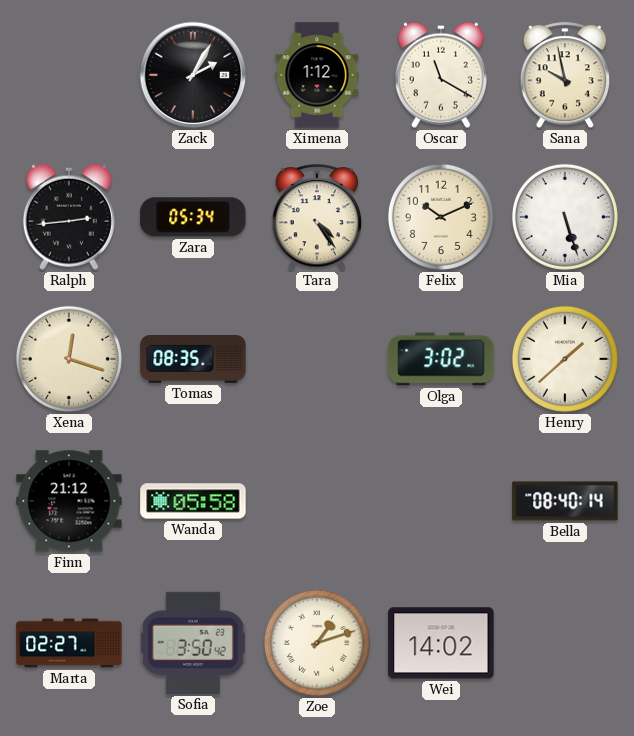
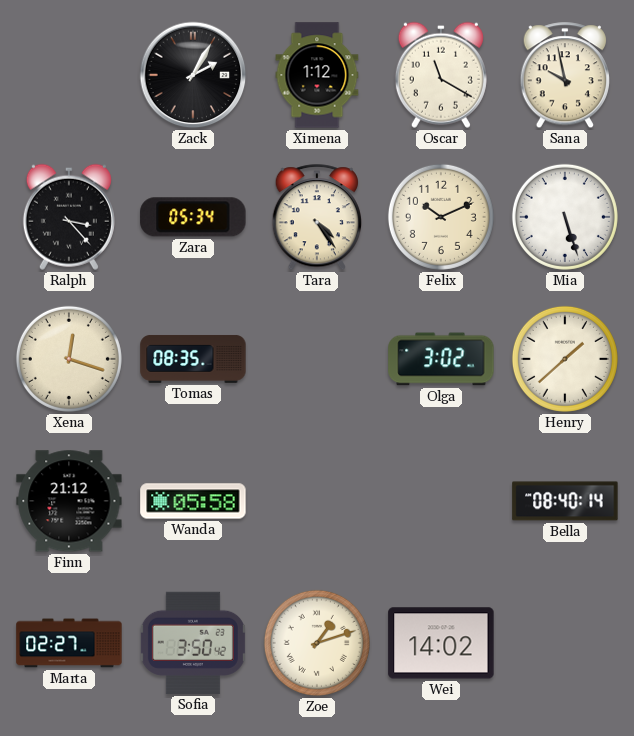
Ralph: 2:44 -> 3:23 (69, 217)
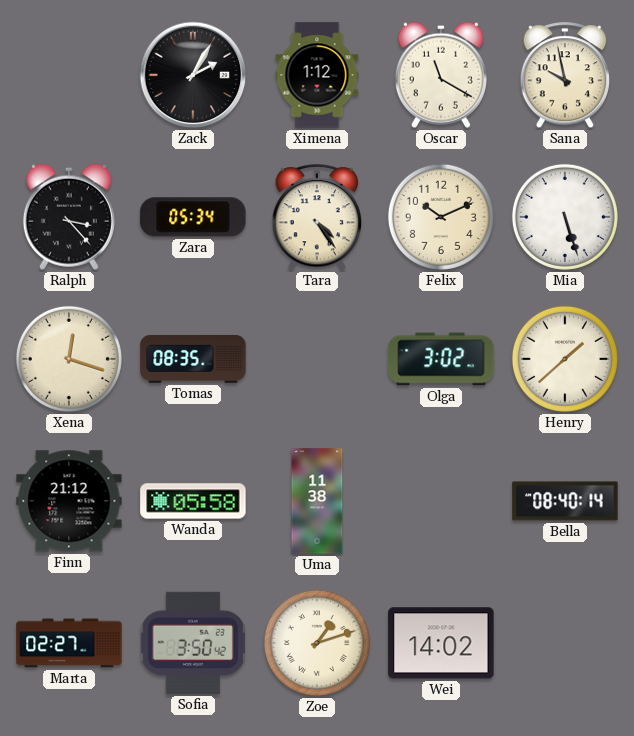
Uma: none -> 11:38 (317, 501)
